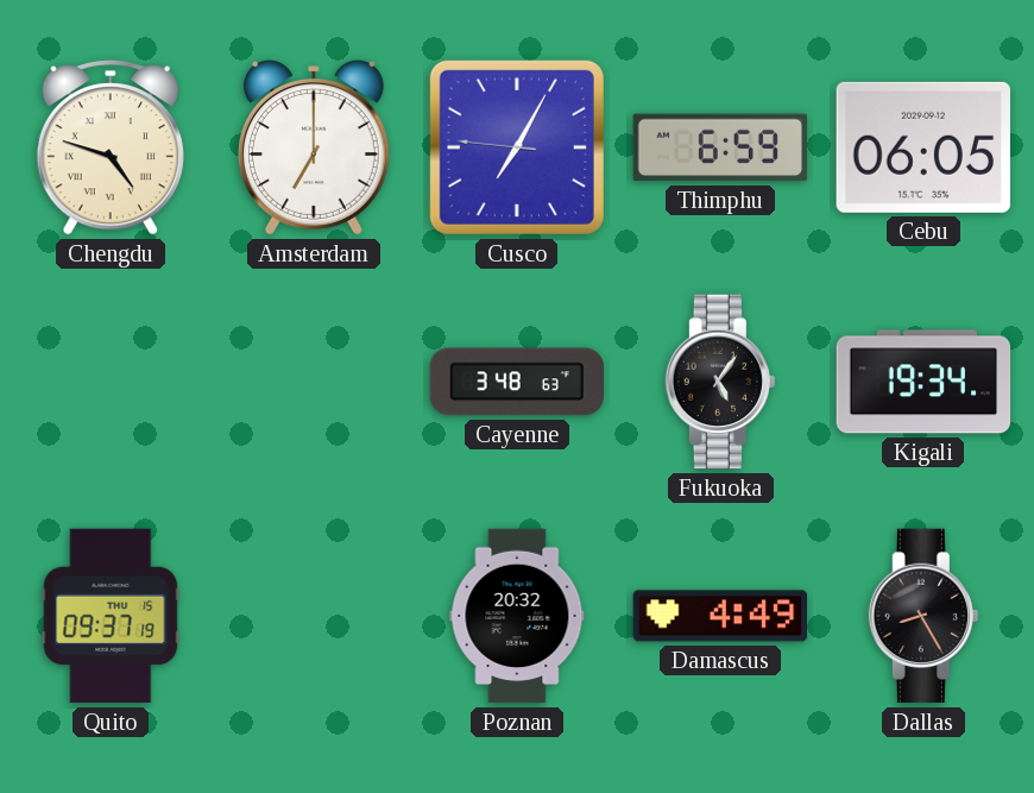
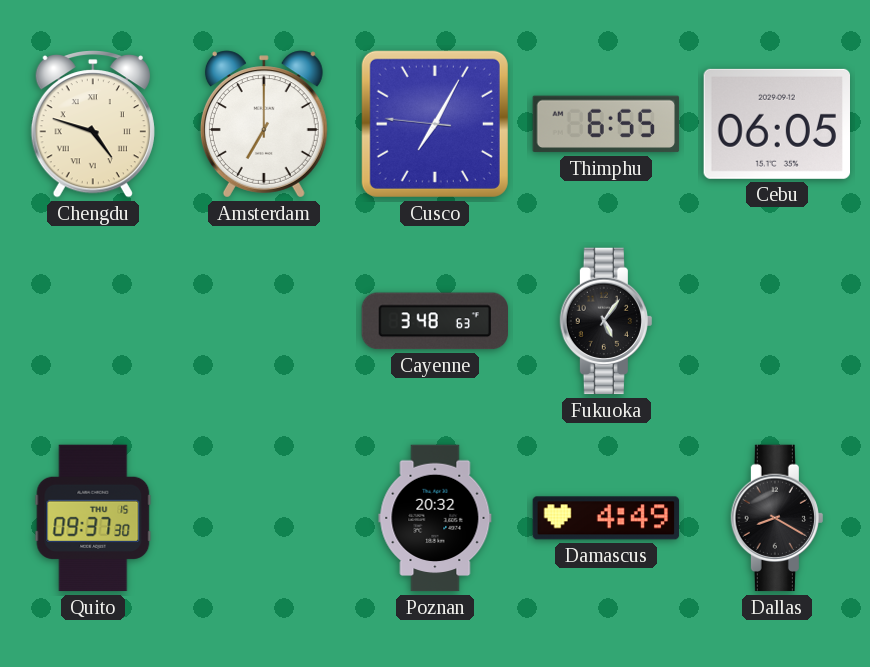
Thimphu: 6:59 -> 6:55 (606, 124)
Kigali: 19:34 -> none (923, 382)
Quito: 09:37:19 -> 09:37:30 (93, 518)
Dallas: 8:25 -> 8:20 (777, 518)
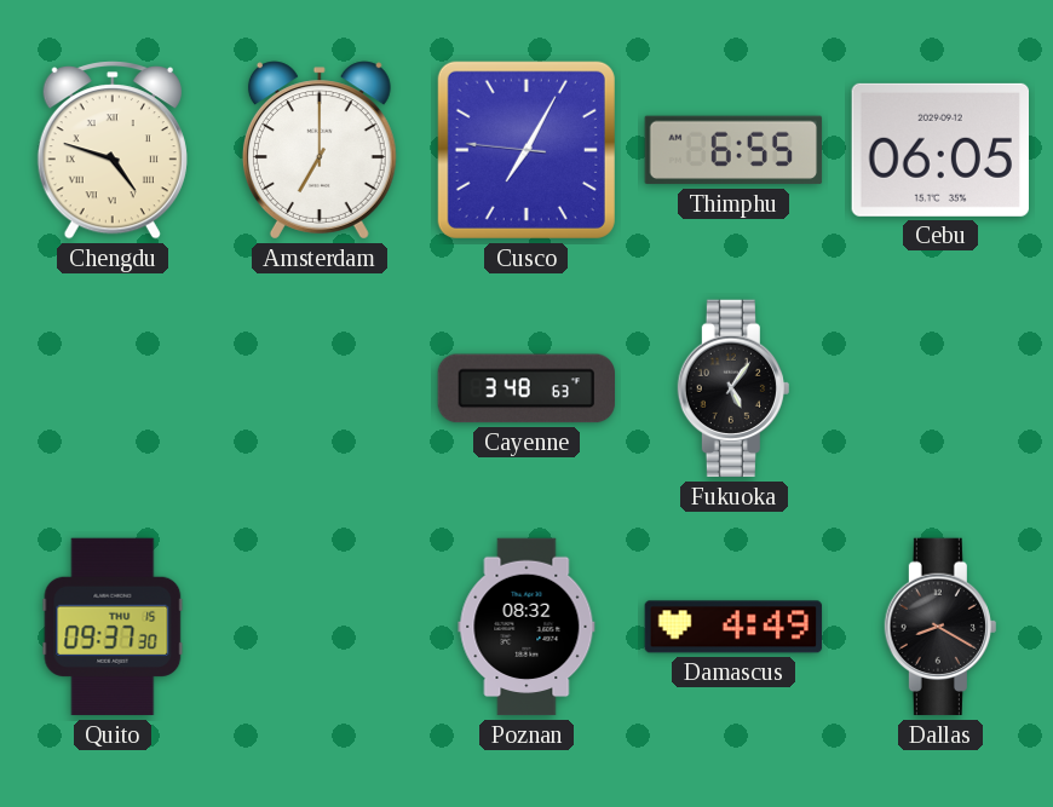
Poznan: 20:32 -> 08:32 (526, 627)
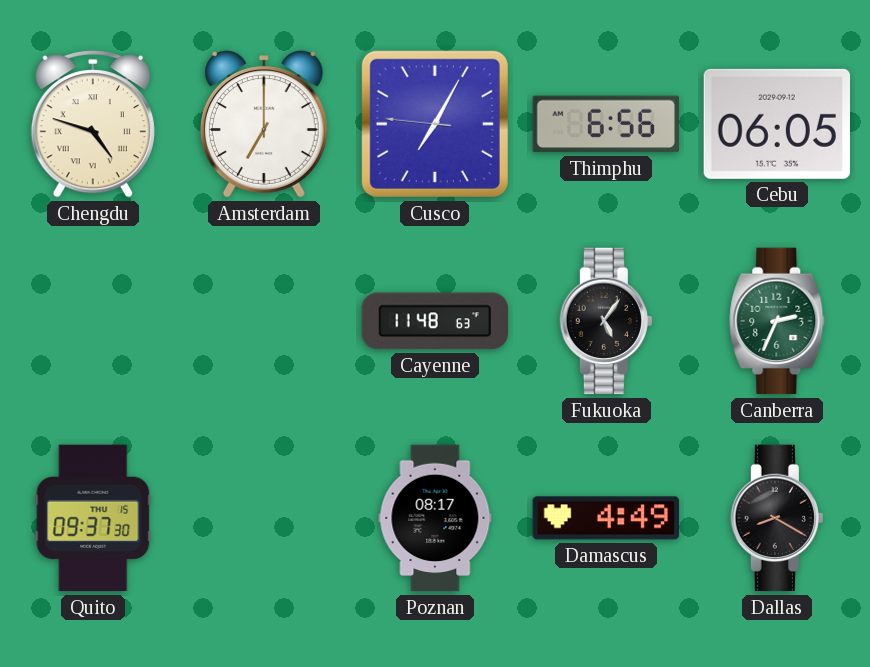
Thimphu: 6:55 -> 6:56 (606, 124)
Cayenne: 3:48 -> 11:48 (434, 321)
Canberra: none -> 2:34 (777, 321)
Poznan: 08:32 -> 08:17 (435, 518)
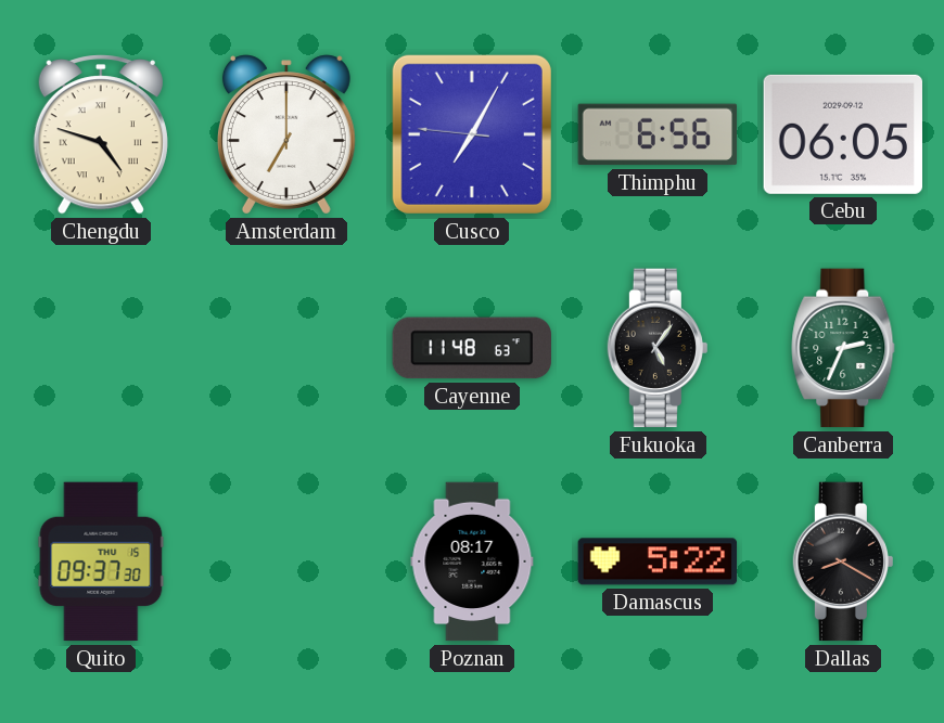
Damascus: 4:49 -> 5:22 (658, 561)
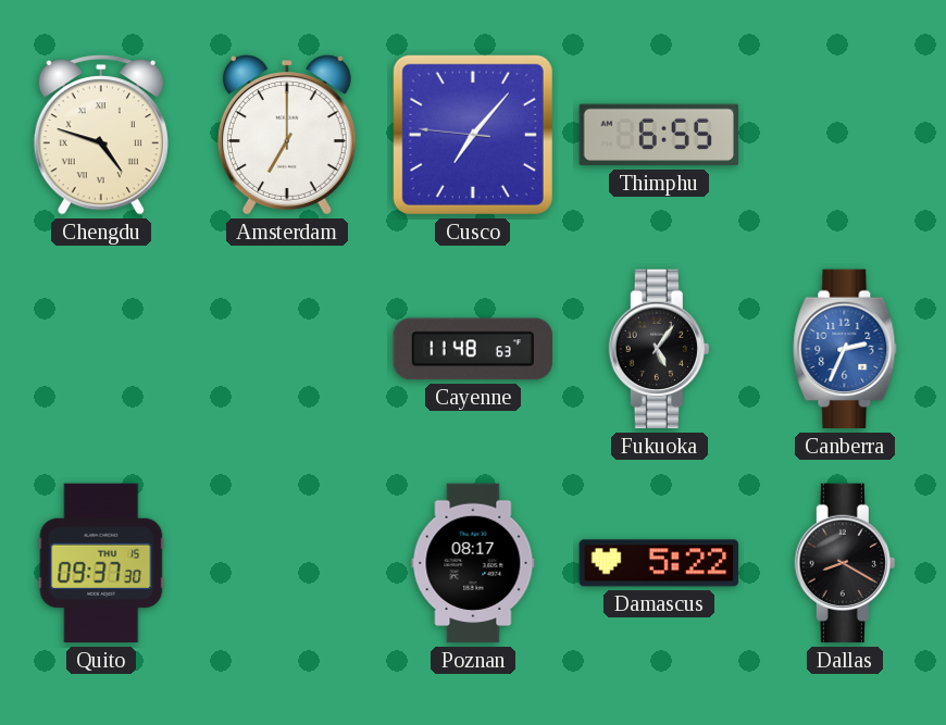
Cusco: 7:04 -> 7:06 (473, 135)
Thimphu: 6:56 -> 6:55 (659, 135)
Cebu: 06:05 -> none (842, 134)
Canberra dial: green -> blue (845, 349)
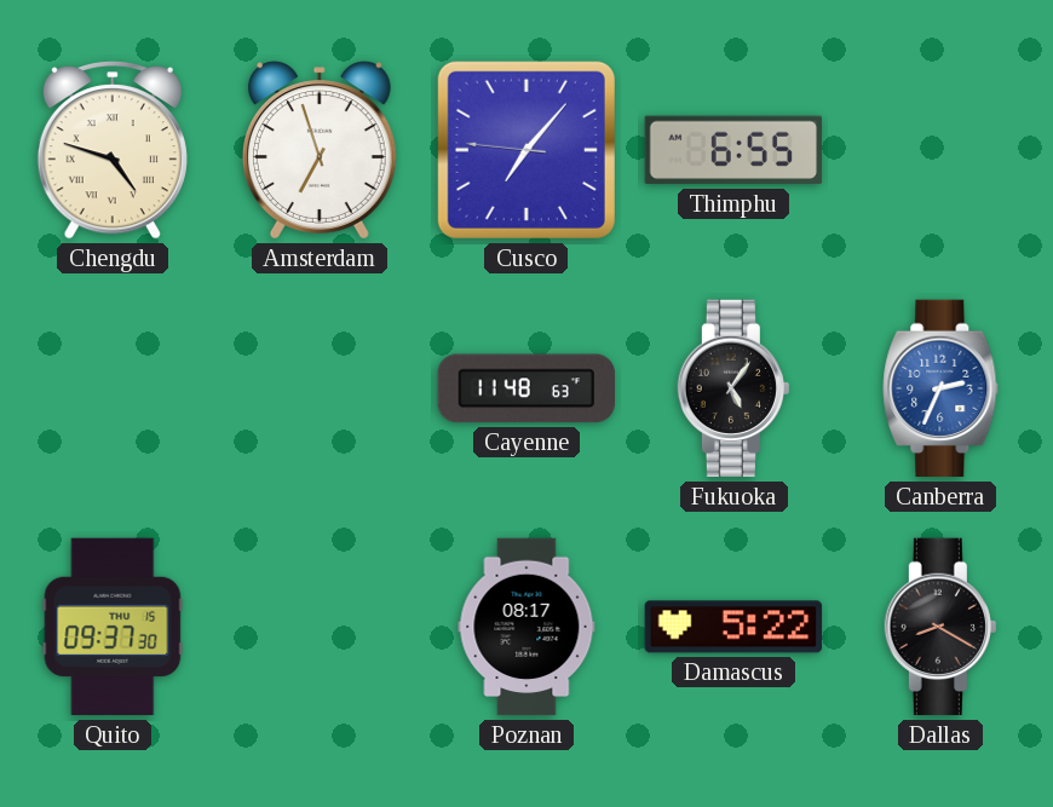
Amsterdam: 7:00 -> 6:57 (320, 150)
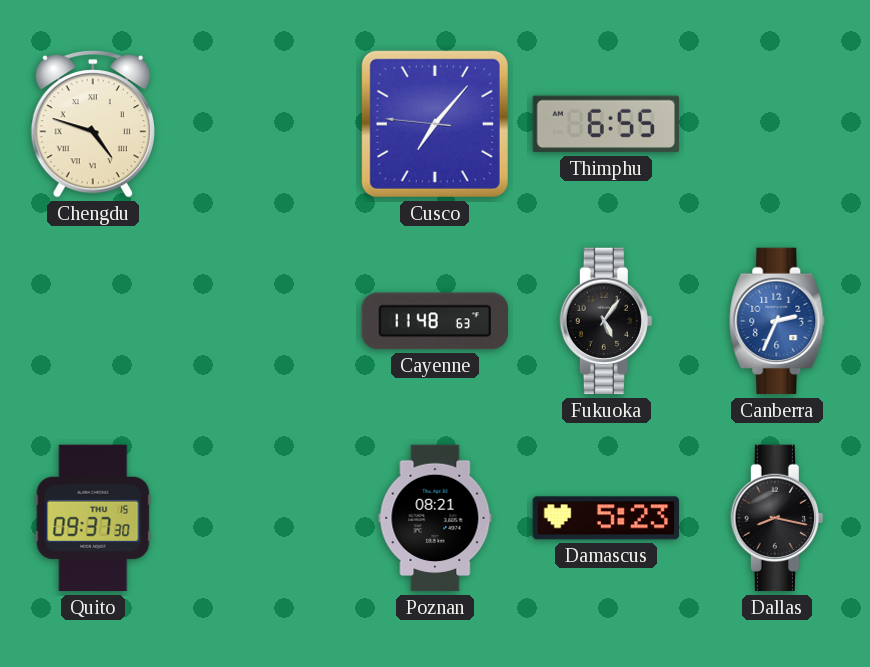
Amsterdam: 6:57 -> none (320, 150)
Poznan: 08:17 -> 08:21 (435, 518)
Damascus: 5:22 -> 5:23 (606, 518)
Dallas: 8:20 -> 8:17 (777, 518)
